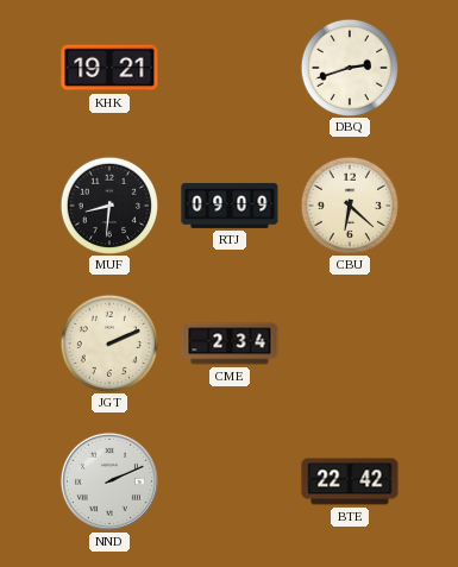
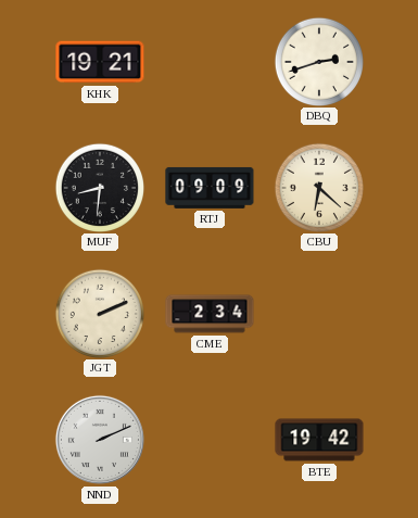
BTE: 22:42 -> 19:42 (319, 440)
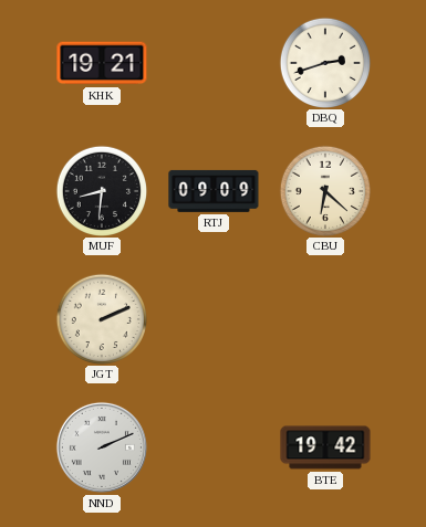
CME: 2:34 -> none (210, 314)
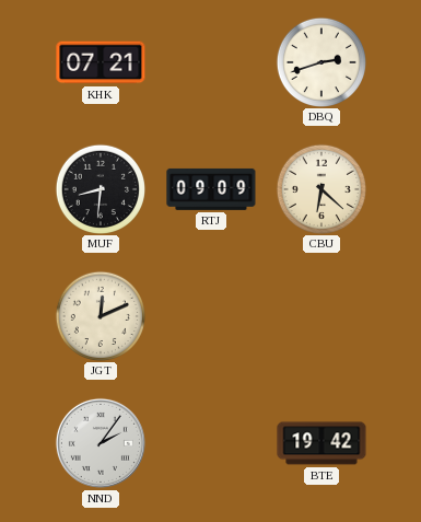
KHK: 19:21 -> 07:21 (101, 62)
JGT: 2:11 -> 12:11 (100, 315)
NND: 2:11 -> 2:06 (101, 443)
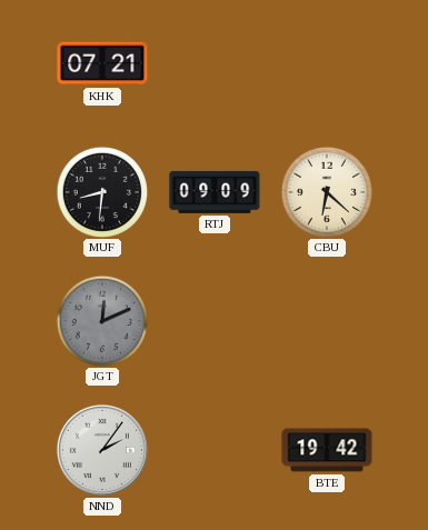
DBQ: 2:42 -> none (320, 61)
JGT dial: cream -> grey (101, 320)
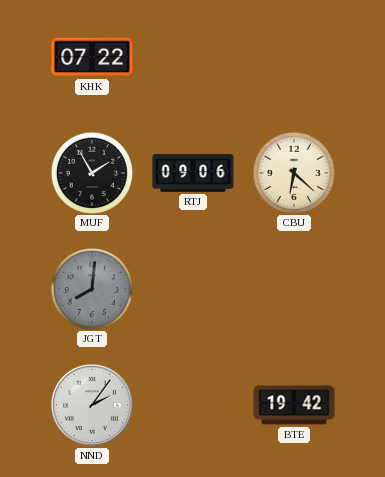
KHK: 07:21 -> 07:22 (92, 57)
MUF: 8:31 -> 1:55 (91, 172)
RTJ: 09:09 -> 09:06 (193, 173)
JGT: 12:11 -> 8:01 (91, 288)
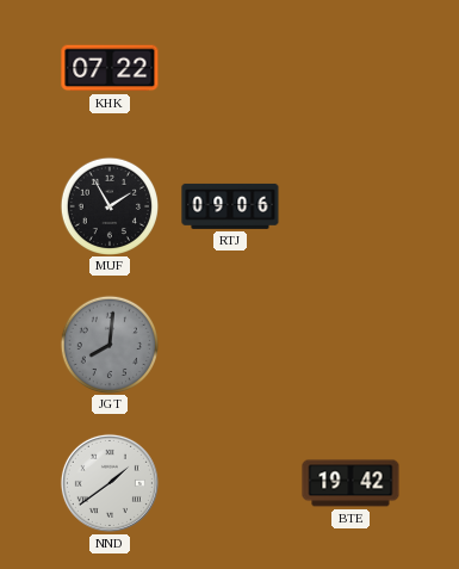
CBU: 6:22 -> none (293, 172)
NND: 2:06 -> 1:39 (110, 483)
